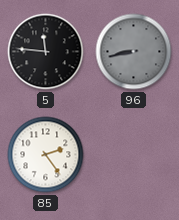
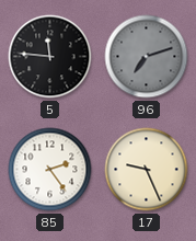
96: 8:43 -> 7:12 (147, 57)
17: none -> 9:26 (147, 170)
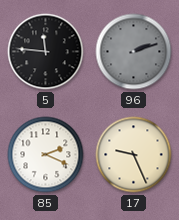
96: 7:12 -> 2:12 (134, 52)
85: 2:24 -> 2:19 (46, 155)
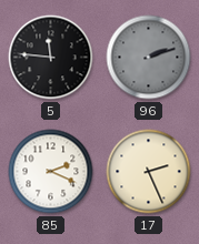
17: 9:26 -> 2:26 (149, 172)
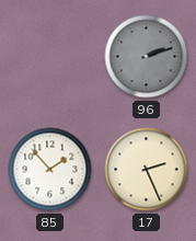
5: 11:46 -> none (51, 58)
85: 2:19 -> 1:53 (50, 170)
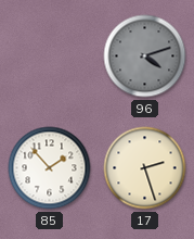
96: 2:12 -> 4:12 (145, 56)
17: 2:26 -> 2:27 (145, 168)
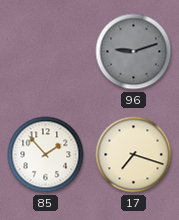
96: 4:12 -> 9:12 (134, 52)
17: 2:27 -> 7:18 (134, 155)
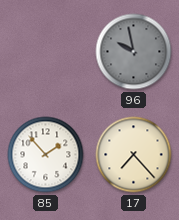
96: 9:12 -> 9:58 (134, 52)
17: 7:18 -> 7:23 (134, 155)
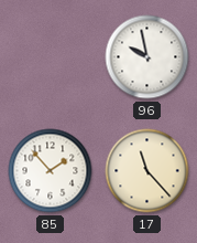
96 dial: grey -> white (147, 57)
17: 7:23 -> 11:23 (147, 171)
